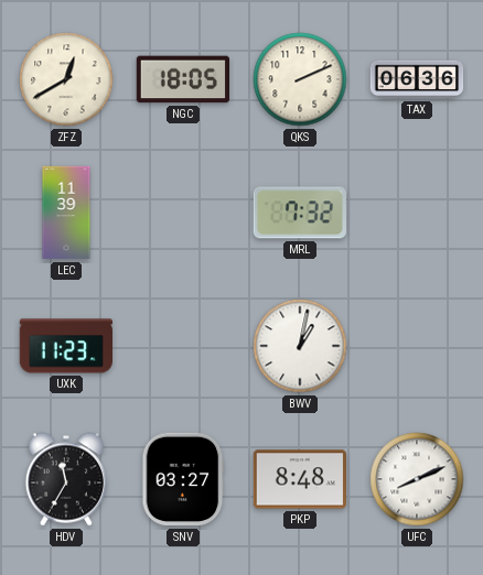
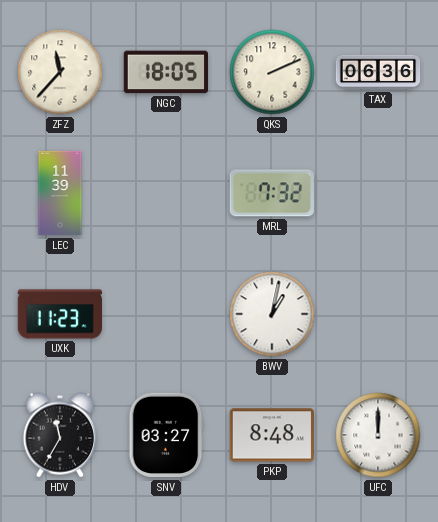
ZFZ: 12:40 -> 11:37 (60, 72)
UFC: 8:11 -> 12:00 (378, 435)
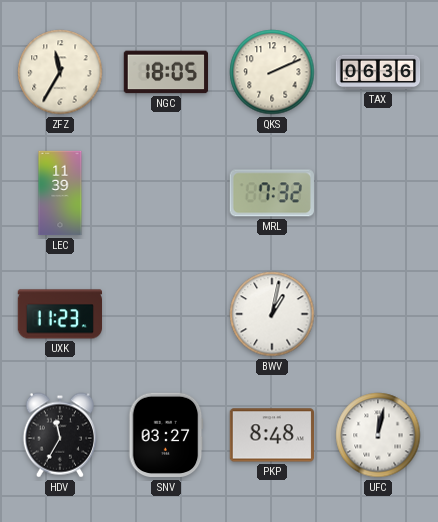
ZFZ: 11:37 -> 11:35 (60, 72)
UFC: 12:00 -> 12:02 (378, 435)
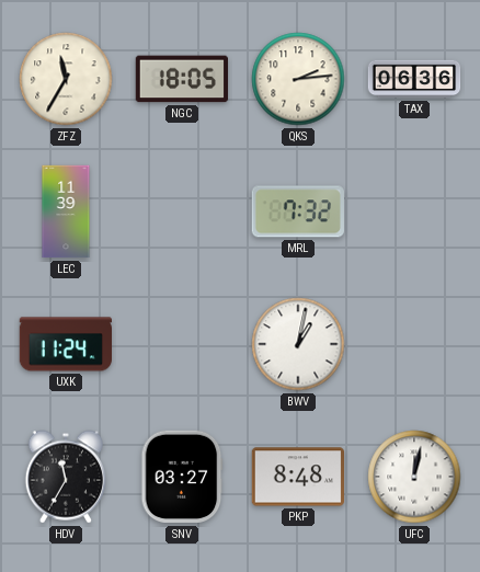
QKS: 2:11 -> 2:14 (298, 79)
UXK: 11:23 -> 11:24 (65, 344)
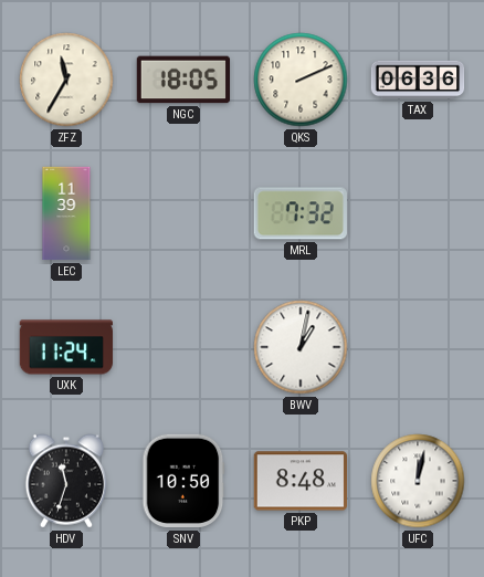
QKS: 2:14 -> 2:11 (301, 80)
HDV: 11:35 -> 11:33 (65, 481)
SNV: 03:27 -> 10:50 (183, 481)
